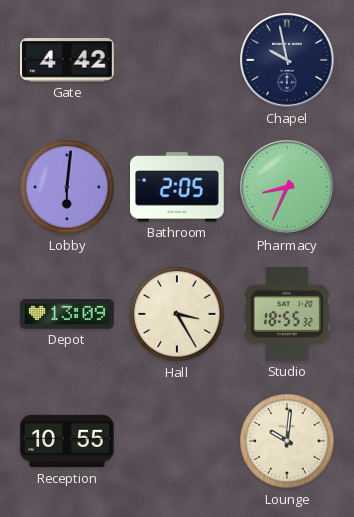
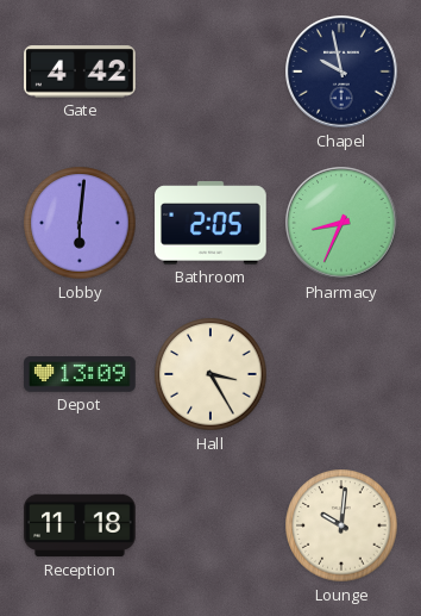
Studio: 18:55 -> none (287, 315)
Reception: 10:55 -> 11:18 (80, 525)
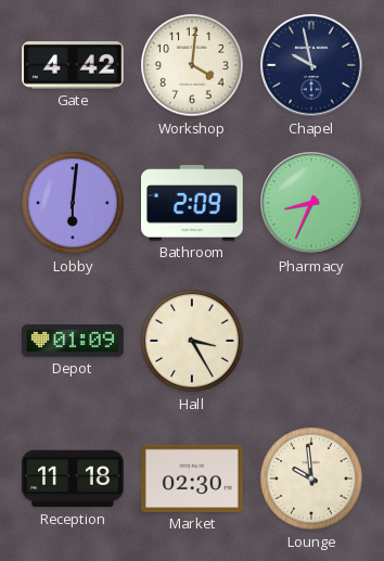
Workshop: none -> 4:01 (192, 65)
Bathroom: 2:05 -> 2:09 (193, 203)
Depot: 13:09 -> 01:09 (73, 341)
Market: none -> 02:30 (193, 479)
Lounge: 10:01 -> 9:59 (311, 479)
